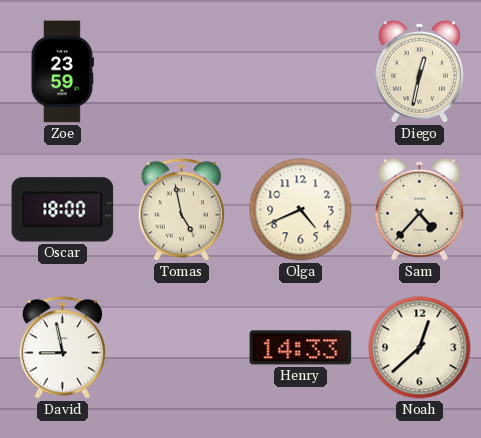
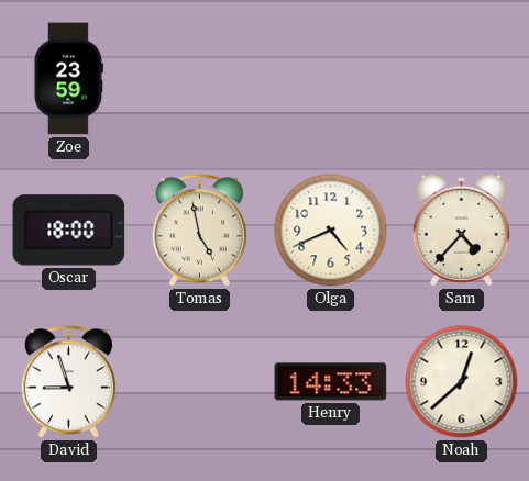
Diego: 12:32 -> none (419, 71)
David: 8:58 -> 8:57 (68, 382)
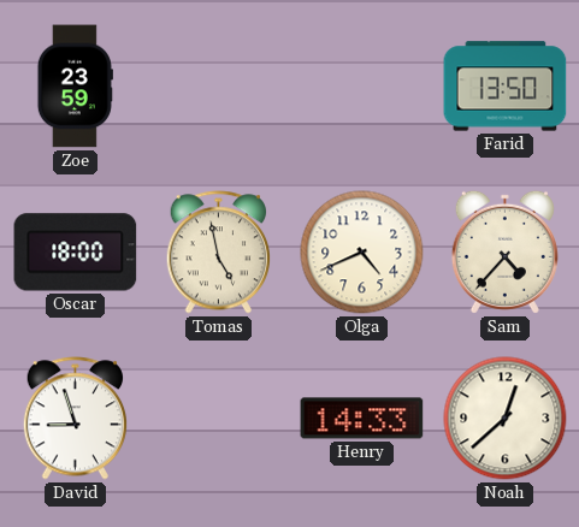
Farid: none -> 13:50 (506, 87)
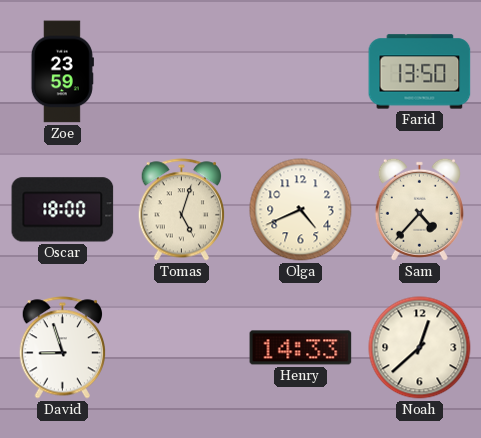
Tomas: 4:58 -> 5:03 (181, 210)
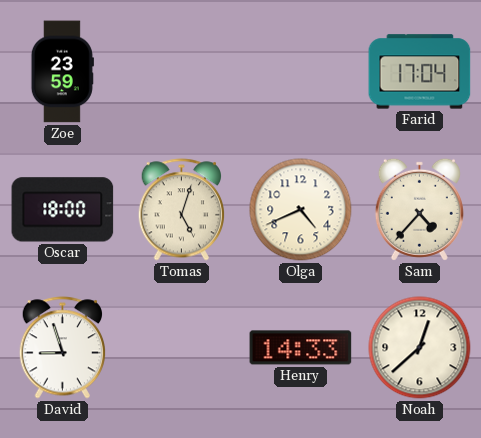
Farid: 13:50 -> 17:04 (420, 72)
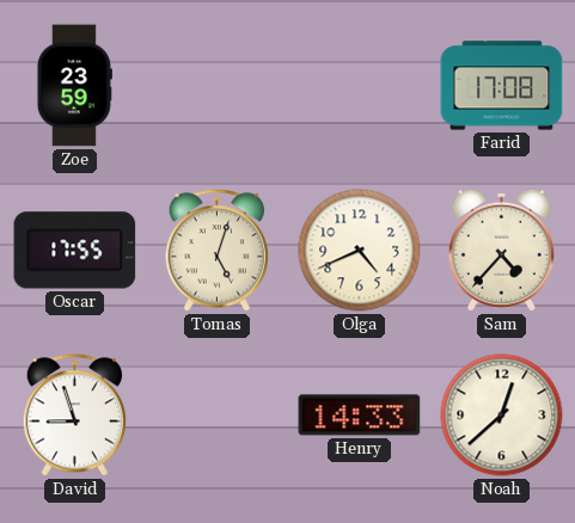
Farid: 17:04 -> 17:08 (502, 86)
Oscar: 18:00 -> 17:55 (75, 251)
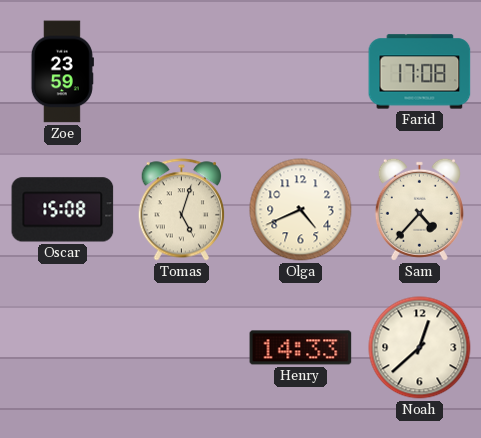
Oscar: 17:55 -> 15:08 (63, 210)
David: 8:57 -> none (74, 416)
